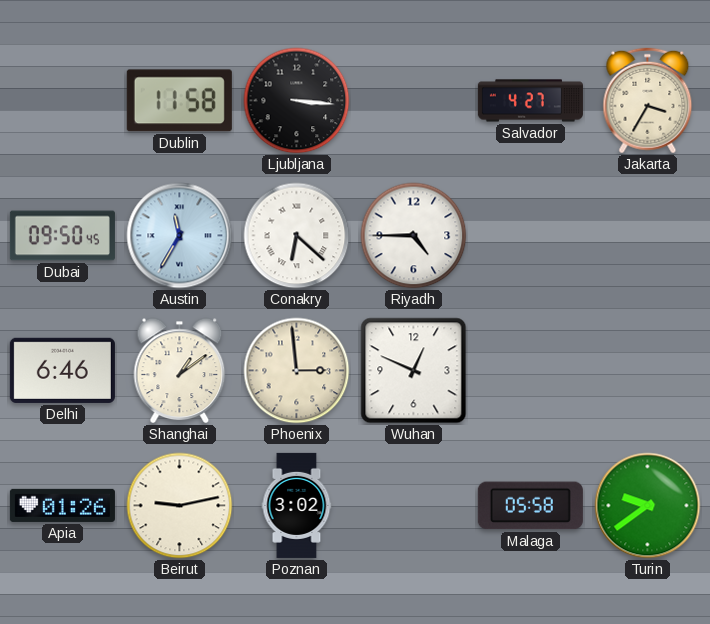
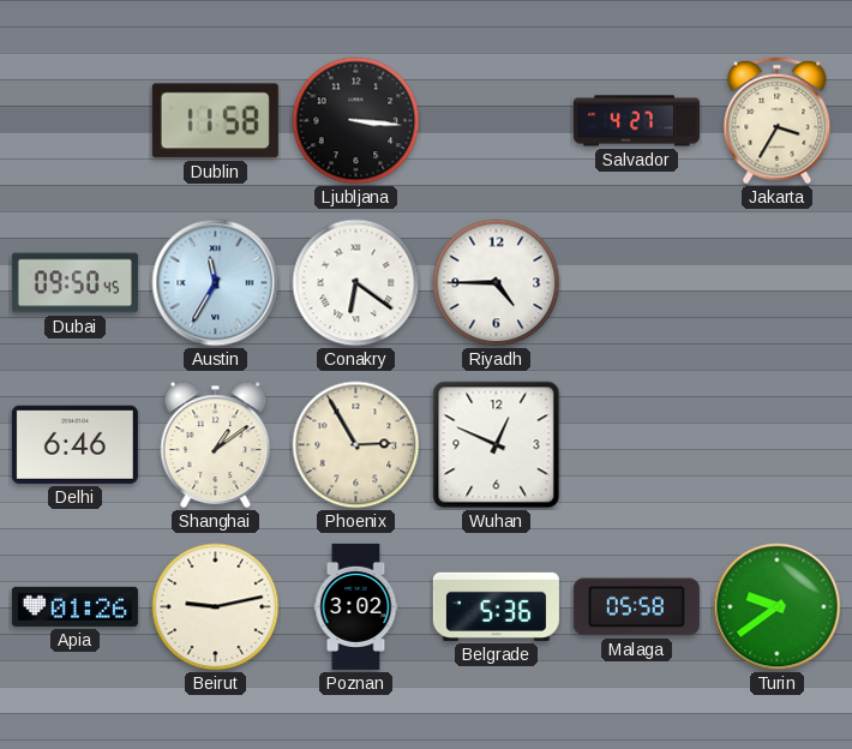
Conakry: 6:22 -> 6:21 (356, 283)
Phoenix: 2:59 -> 2:55 (356, 445)
Belgrade: none -> 5:36 (496, 606)
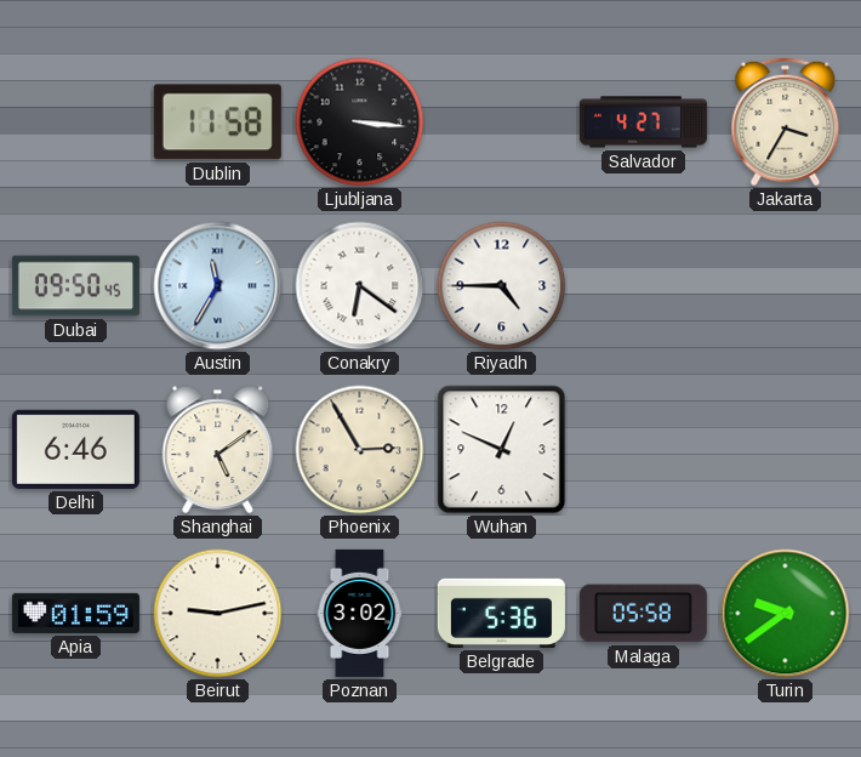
Shanghai: 1:09 -> 5:09 (218, 450)
Apia: 01:26 -> 01:59 (75, 613)
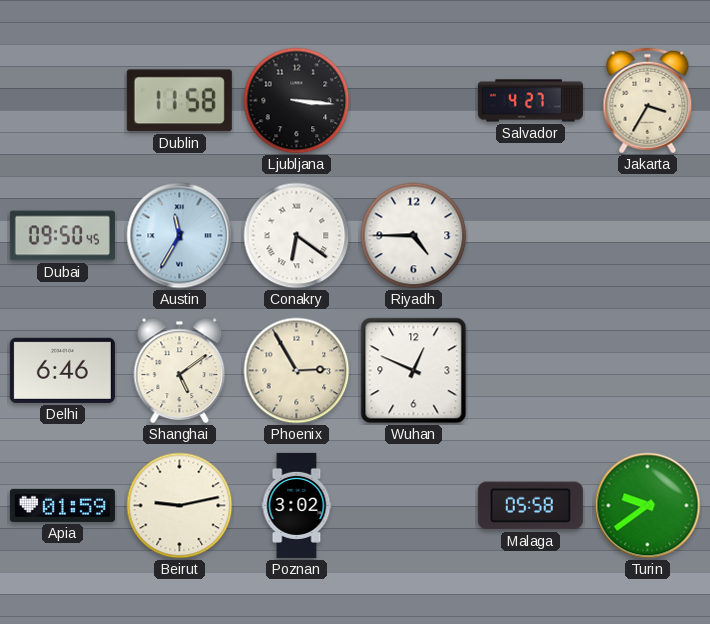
Belgrade: 5:36 -> none (501, 613)
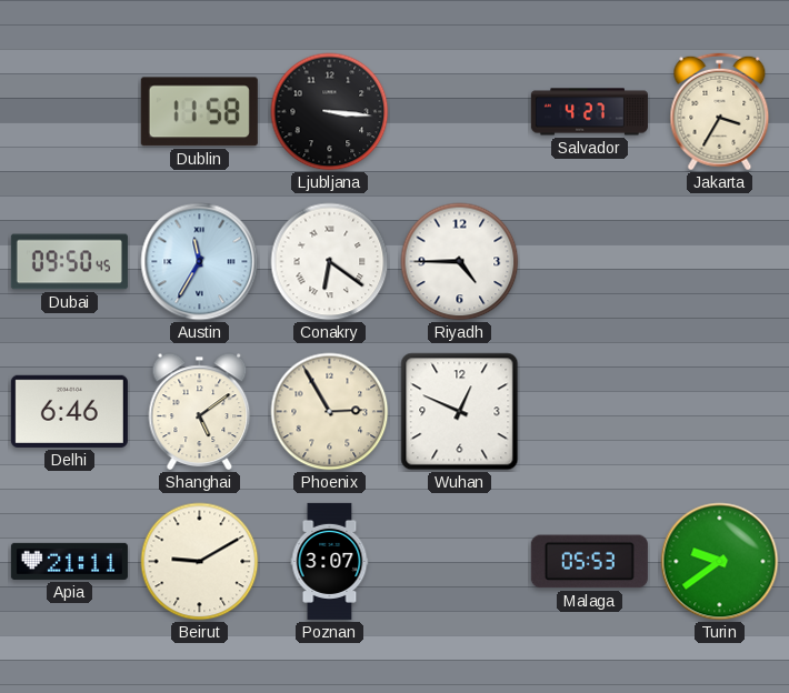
Apia: 01:59 -> 21:11 (69, 561)
Beirut: 9:13 -> 9:10 (200, 562)
Poznan: 3:02 -> 3:07 (330, 561)
Malaga: 05:58 -> 05:53 (589, 562)
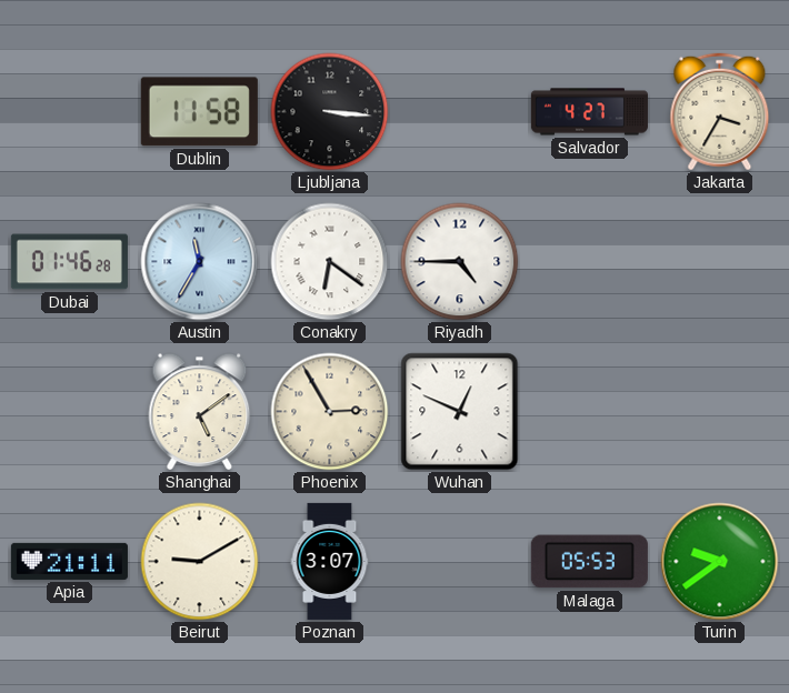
Dubai: 09:50 -> 01:46 (69, 262)
Delhi: 6:46 -> none (69, 411)
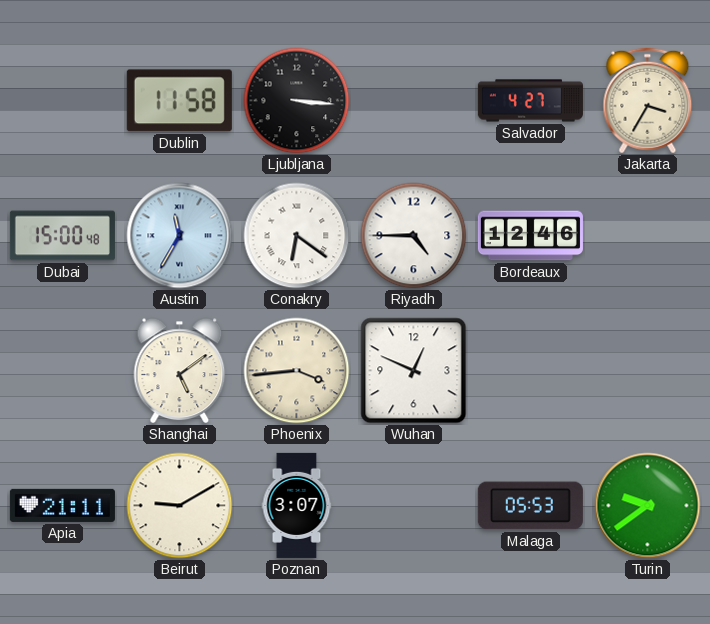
Dubai: 01:46 -> 15:00 (62, 236)
Bordeaux: none -> 12:46 (530, 236)
Phoenix: 2:55 -> 3:44 (297, 371)
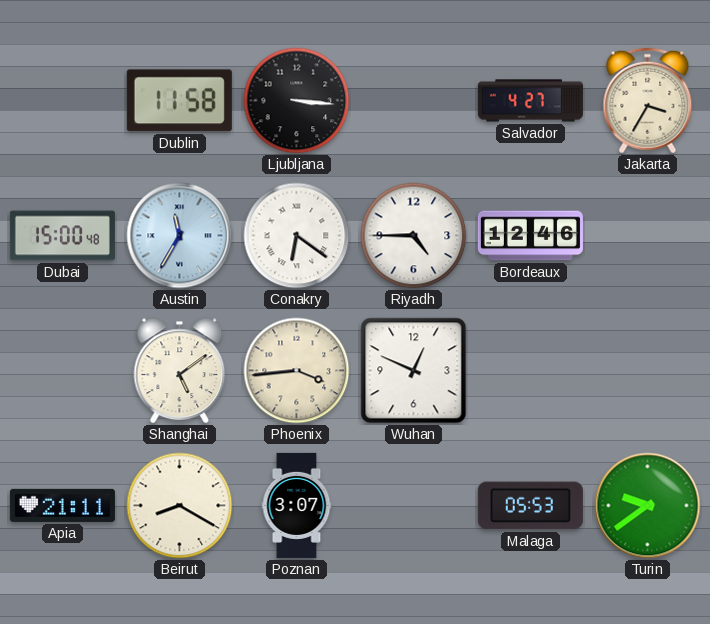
Beirut: 9:10 -> 8:20 (180, 506)
